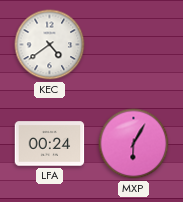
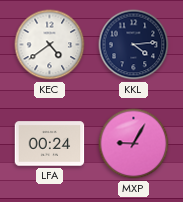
KKL: none -> 4:14 (134, 45)
MXP: 6:05 -> 9:05 (134, 144)
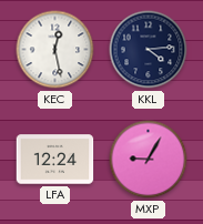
KEC: 4:39 -> 12:28 (55, 50)
LFA: 00:24 -> 12:24 (55, 160)
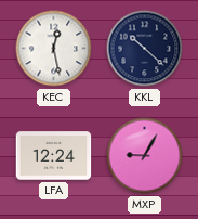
KKL: 4:14 -> 10:22 (145, 49)
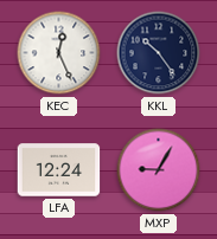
KEC: 12:28 -> 12:26 (59, 53)
KKL: 10:22 -> 10:24 (159, 53)
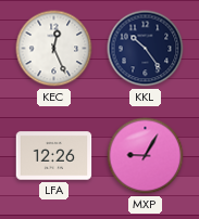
LFA: 12:24 -> 12:26 (54, 156)
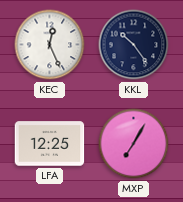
LFA: 12:26 -> 12:25 (50, 144)
MXP: 9:05 -> 7:05 (134, 144)
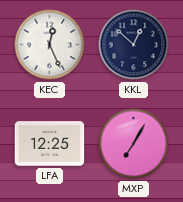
KKL: 10:24 -> 12:52 (134, 45)
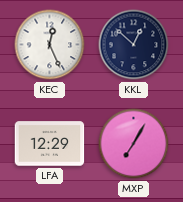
LFA: 12:25 -> 12:29 (50, 144)
